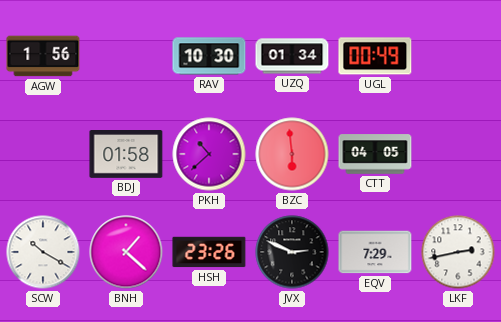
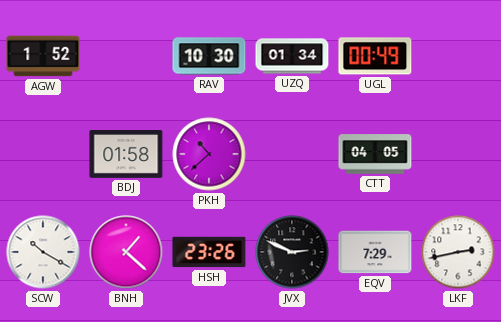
AGW: 1:56 -> 1:52 (43, 56)
BZC: 5:59 -> none (292, 154)
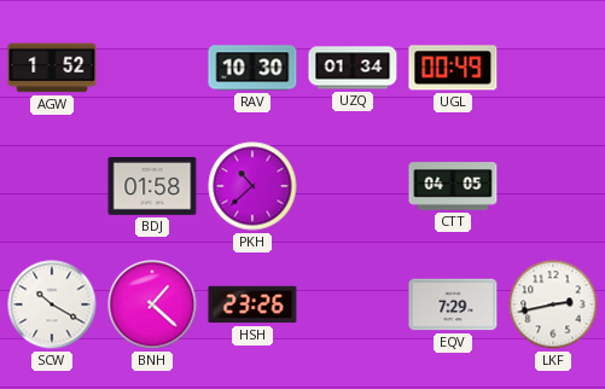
JVX: 2:49 -> none (292, 252)
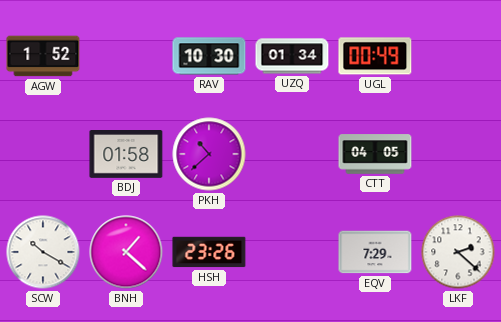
LKF: 2:43 -> 2:22 (458, 252)
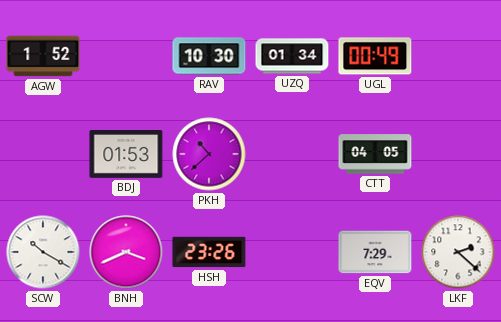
BDJ: 01:58 -> 01:53 (126, 155)
BNH: 1:22 -> 3:41 (126, 252)
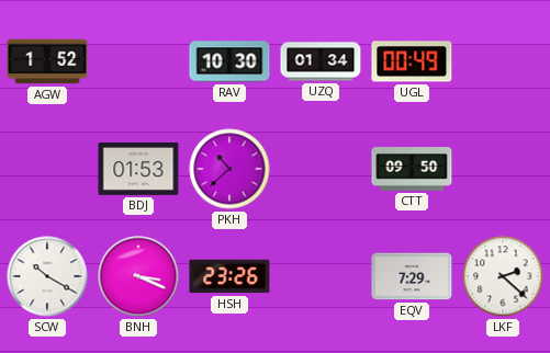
CTT: 04:05 -> 09:50 (412, 169)
BNH: 3:41 -> 3:19 (138, 276)
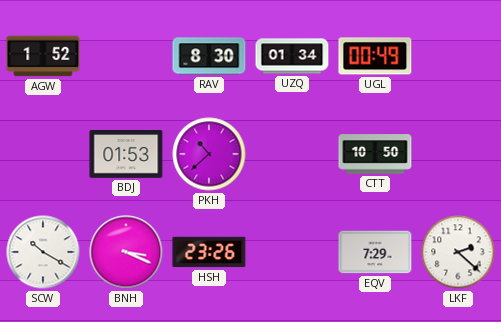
RAV: 10:30 -> 8:30 (209, 56)
CTT: 09:50 -> 10:50 (375, 154)
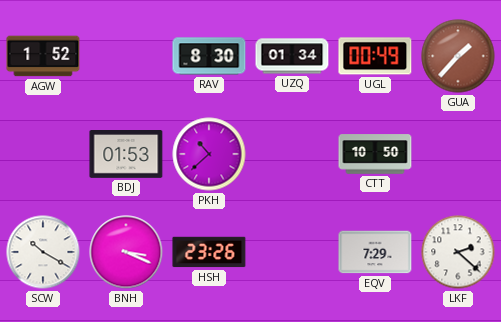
GUA: none -> 1:37 (458, 56)
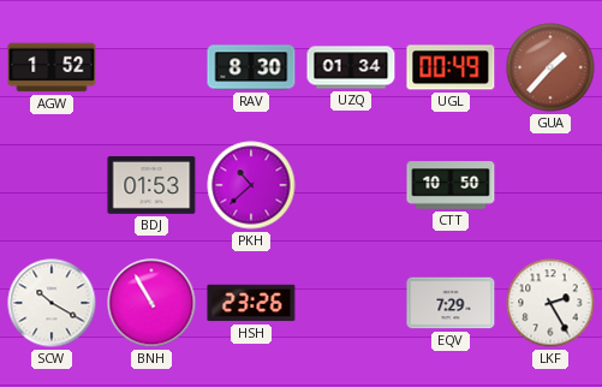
BNH: 3:19 -> 10:55 (151, 303)
LKF: 2:22 -> 2:25 (550, 303)
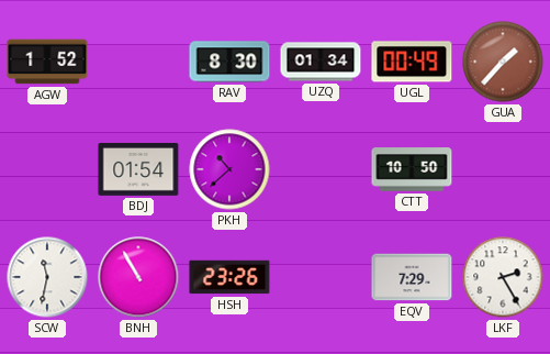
BDJ: 01:53 -> 01:54 (138, 170)
SCW: 10:20 -> 11:32 (47, 277)
